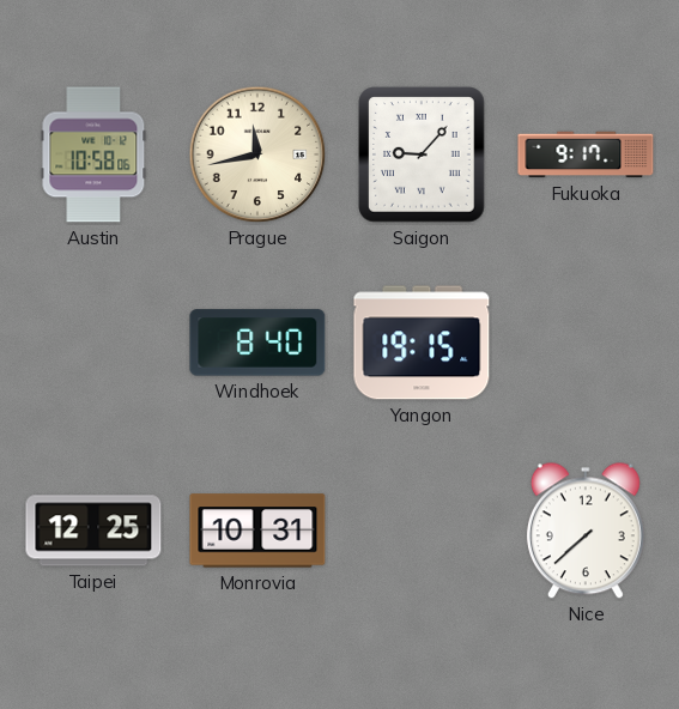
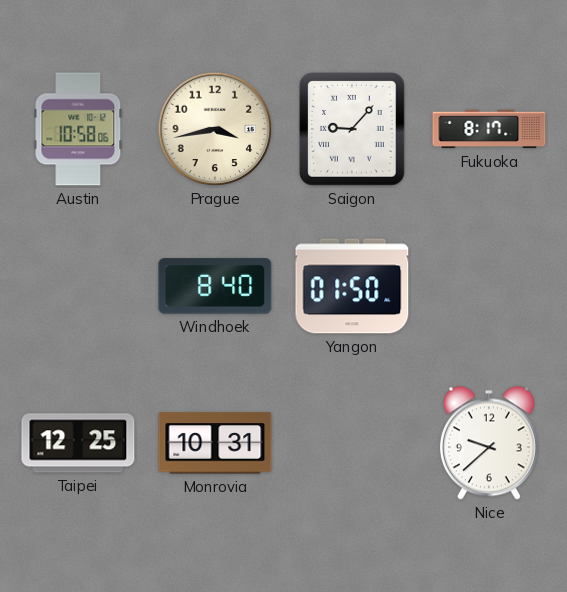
Prague: 11:43 -> 3:43 (215, 129)
Fukuoka: 9:17 -> 8:17 (489, 129)
Yangon: 19:15 -> 01:50 (352, 286)
Nice: 7:38 -> 9:38 (489, 443)
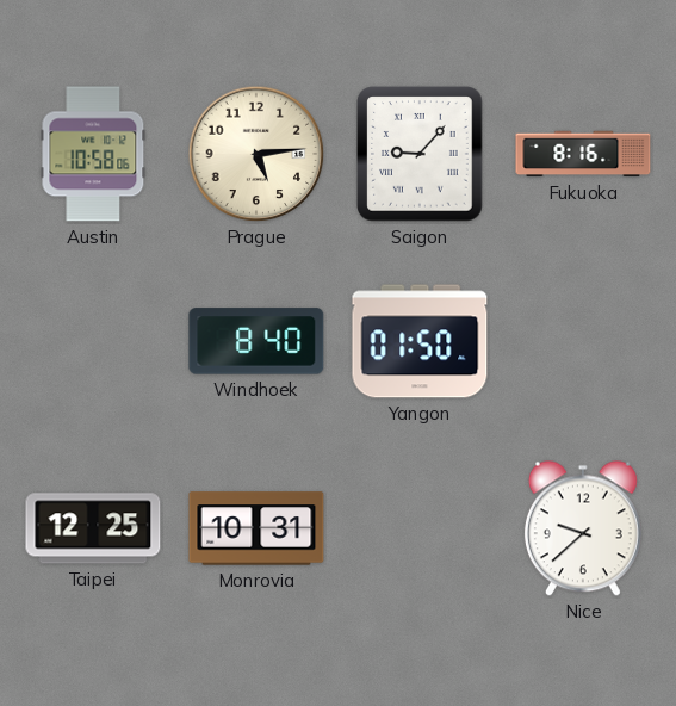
Prague: 3:43 -> 5:14 (256, 154)
Fukuoka: 8:17 -> 8:16 (583, 154)
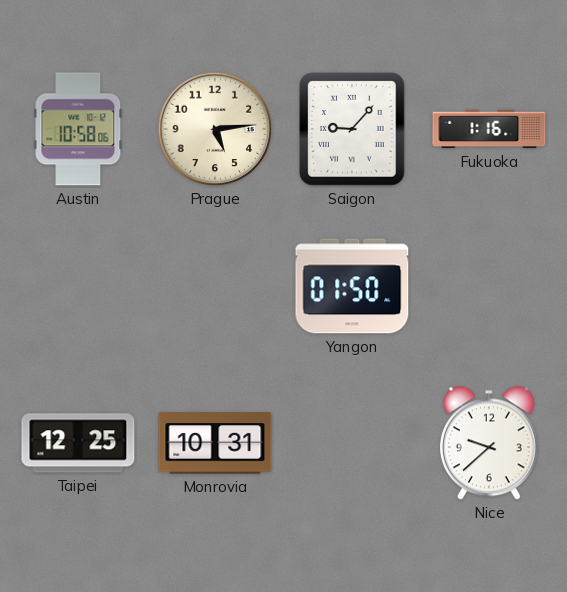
Fukuoka: 8:16 -> 1:16 (489, 129)
Windhoek: 8:40 -> none (256, 341)
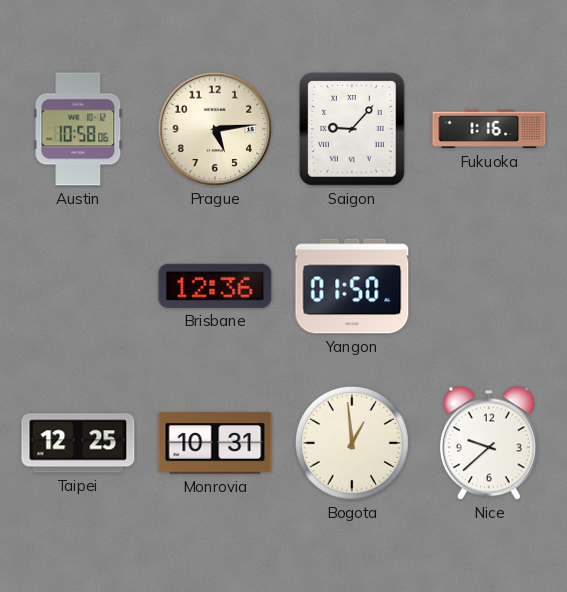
Brisbane: none -> 12:36 (215, 286)
Bogota: none -> 12:59 (352, 443)
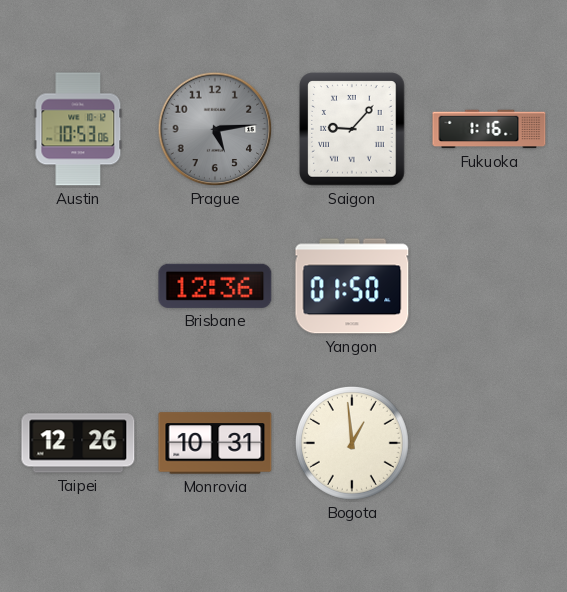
Austin: 10:58 -> 10:53 (78, 129)
Prague dial: cream -> grey (215, 129)
Taipei: 12:25 -> 12:26 (78, 443)
Nice: 9:38 -> none (489, 443)
